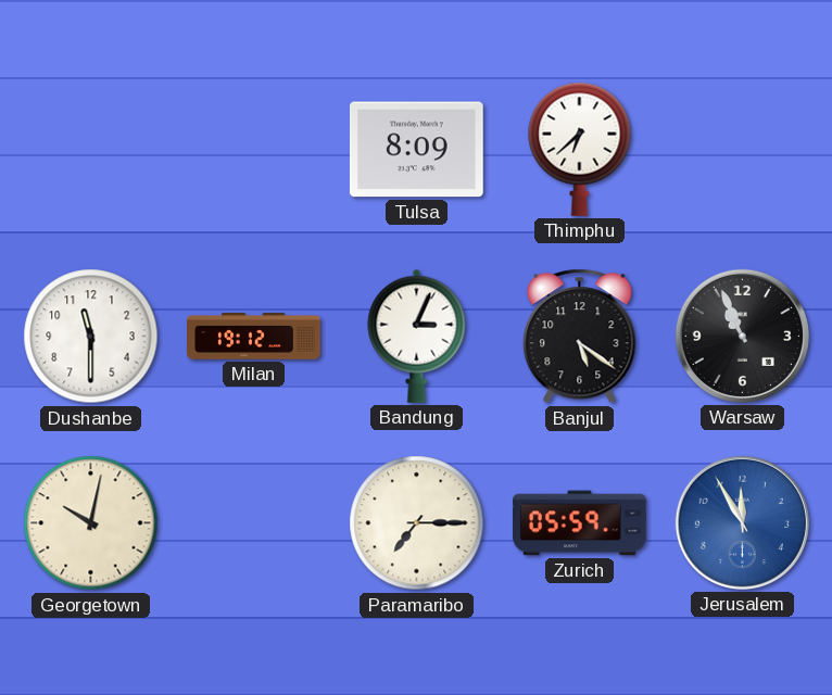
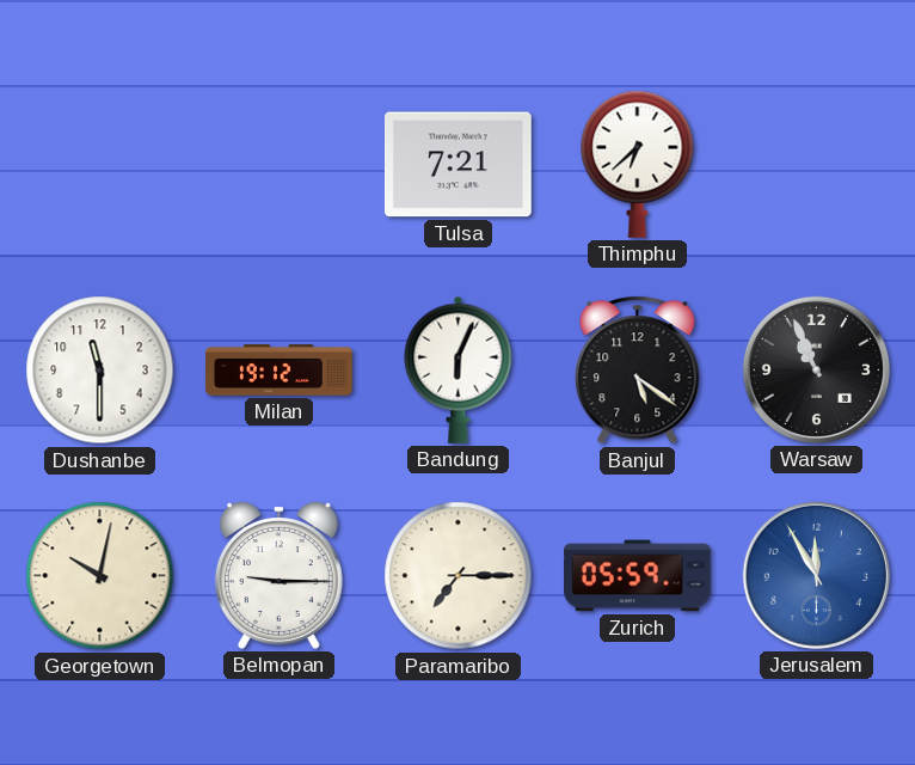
Tulsa: 8:09 -> 7:21 (457, 165)
Bandung: 3:04 -> 6:04 (459, 369)
Belmopan: none -> 9:15 (278, 575)
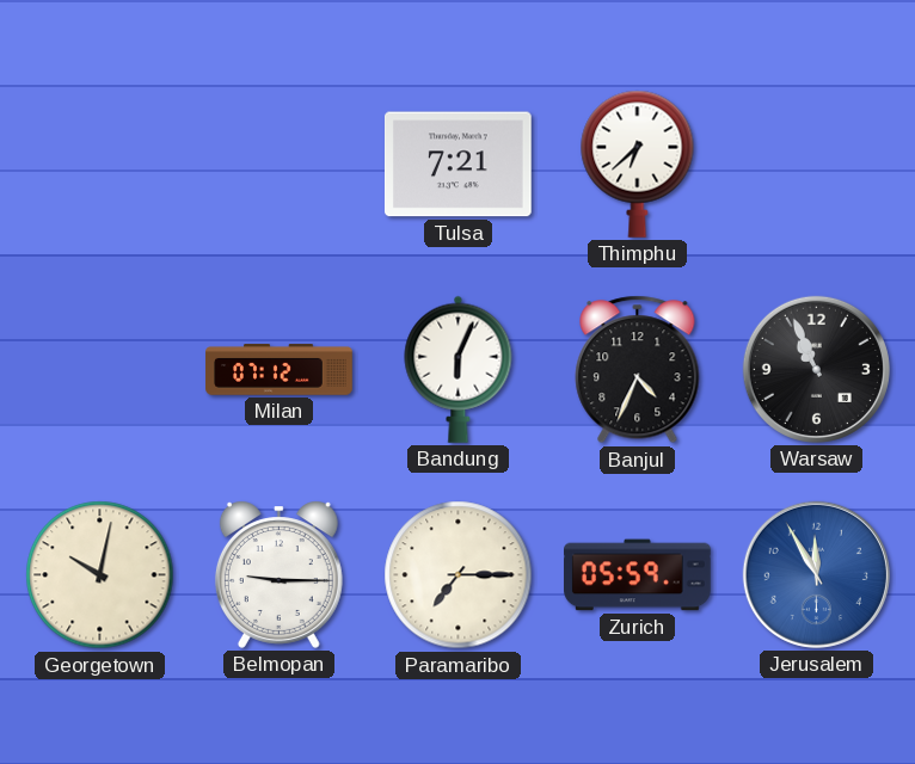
Dushanbe: 11:30 -> none (100, 371)
Milan: 19:12 -> 07:12 (280, 370)
Banjul: 5:21 -> 4:34 (638, 370)
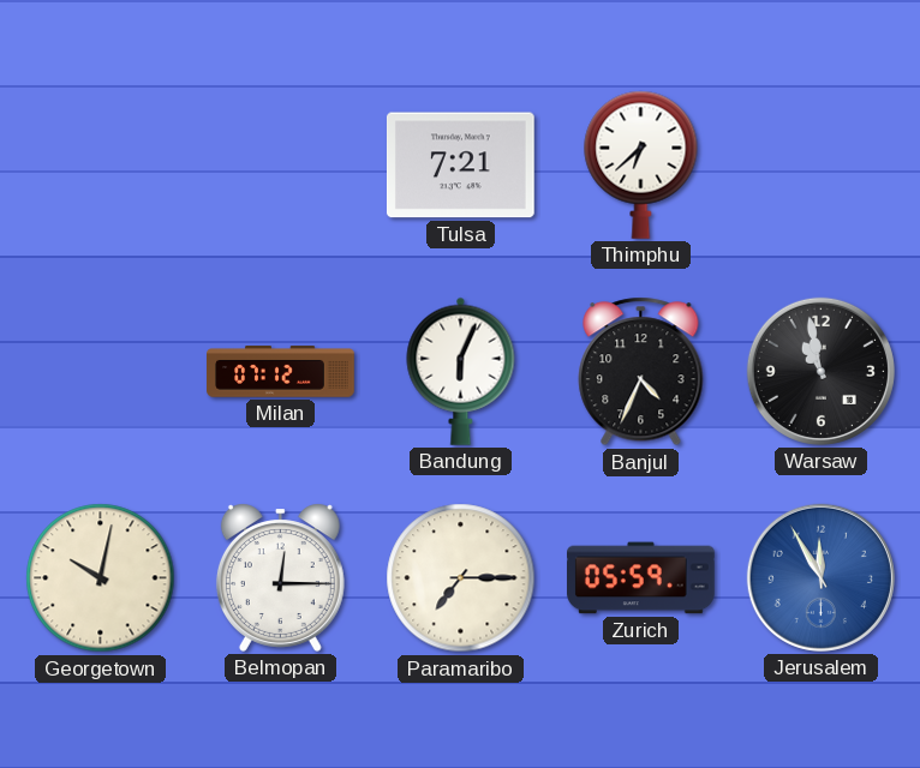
Warsaw: 10:56 -> 10:58 (820, 371)
Belmopan: 9:15 -> 12:15 (280, 577)
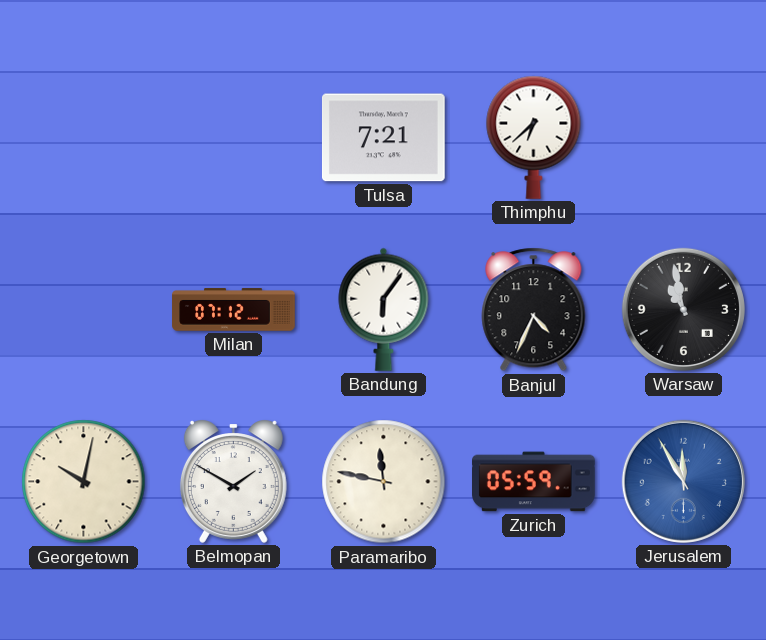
Bandung: 6:04 -> 6:06 (384, 309)
Belmopan: 12:15 -> 1:50 (233, 481)
Paramaribo: 7:15 -> 11:47 (384, 482)
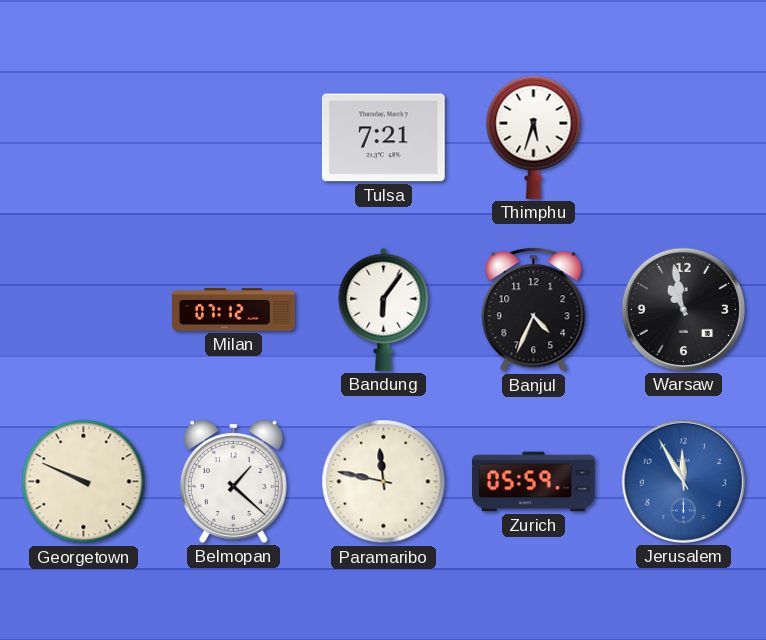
Thimphu: 6:38 -> 5:33 (534, 137)
Georgetown: 10:02 -> 9:49 (84, 482)
Belmopan: 1:50 -> 1:22 (233, 481)
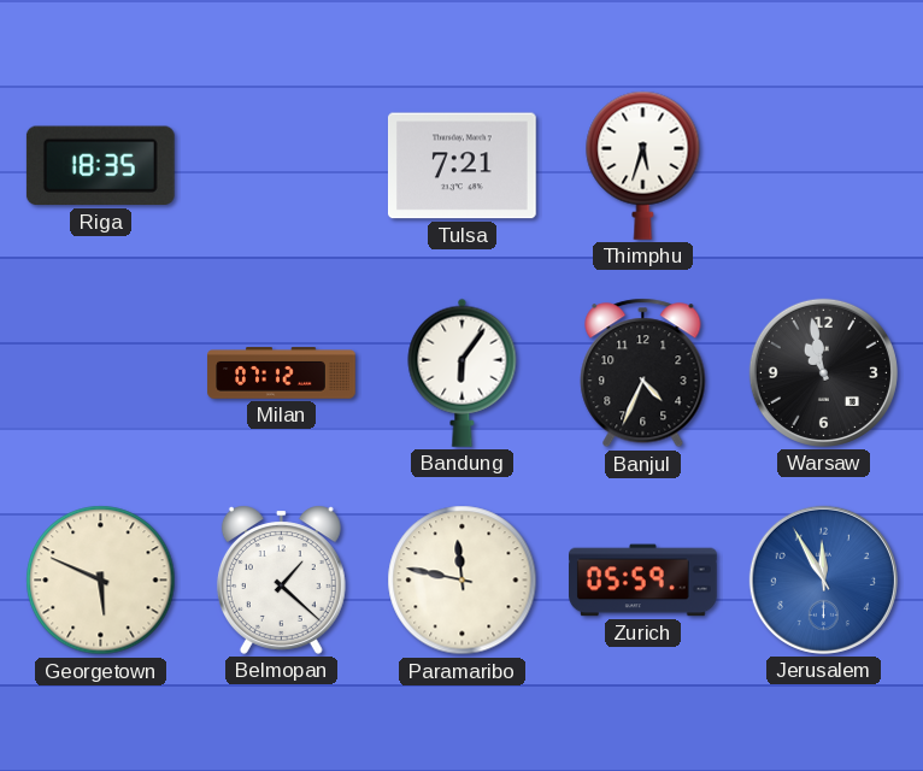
Riga: none -> 18:35 (100, 166)
Georgetown: 9:49 -> 5:49 (101, 581)
